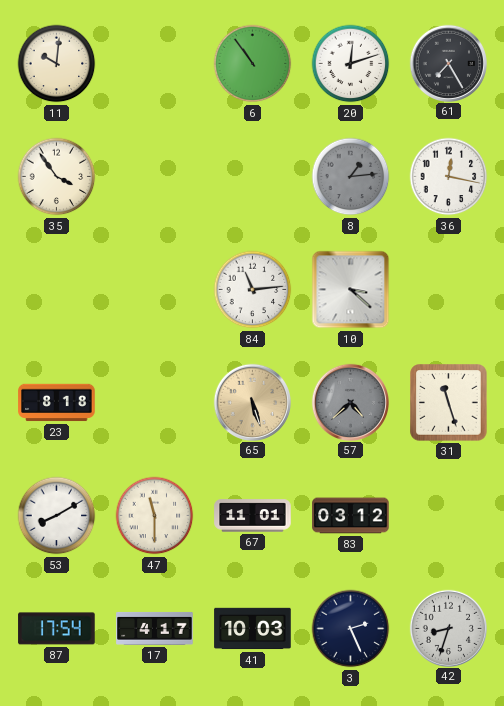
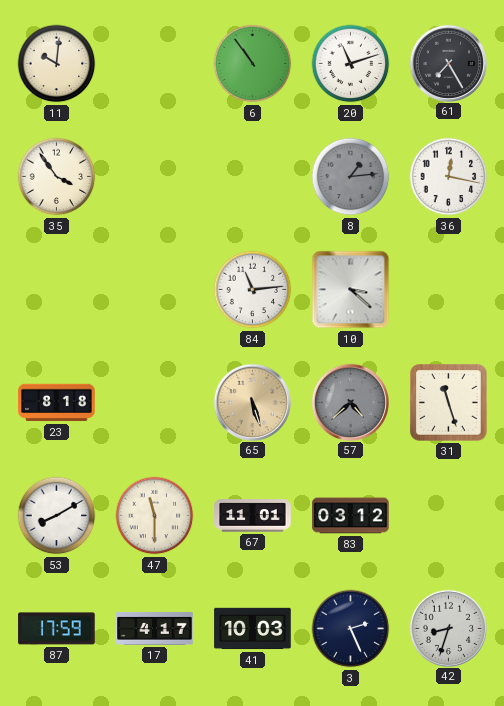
20: 12:12 -> 11:12 (351, 64)
87: 17:54 -> 17:59 (57, 629)
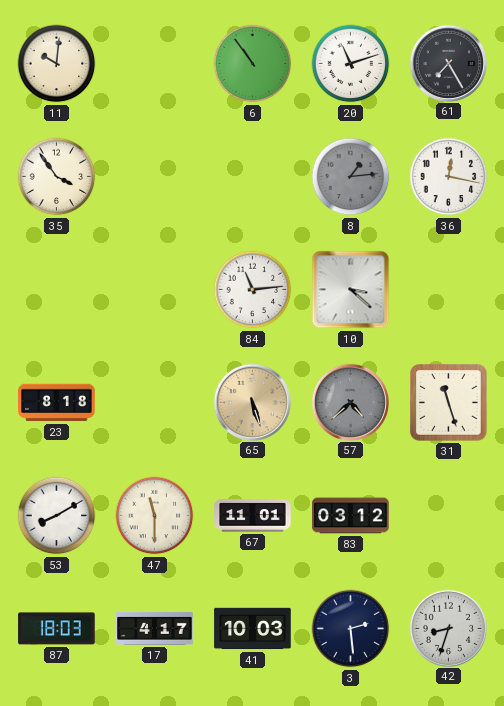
87: 17:59 -> 18:03 (57, 629)
3: 2:26 -> 2:29 (351, 629)
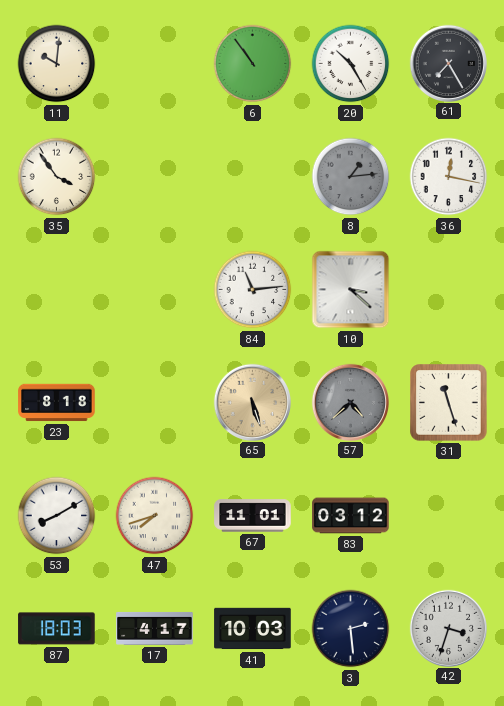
20: 11:12 -> 10:25 (351, 64)
47: 11:30 -> 7:42 (155, 516)
42: 8:33 -> 3:33 (448, 628)
